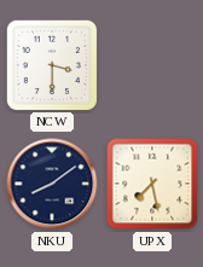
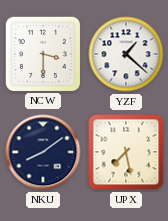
YZF: none -> 1:22 (126, 54)
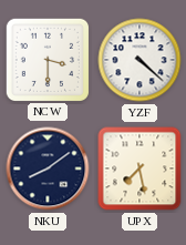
YZF: 1:22 -> 4:22 (139, 60)
